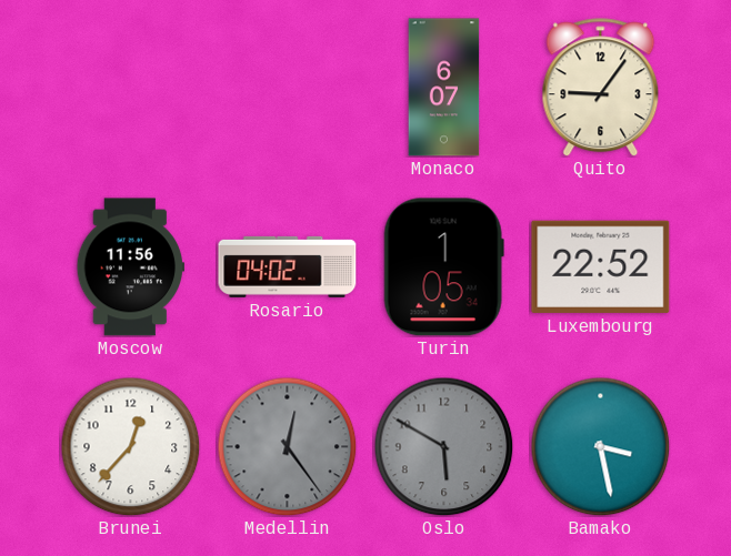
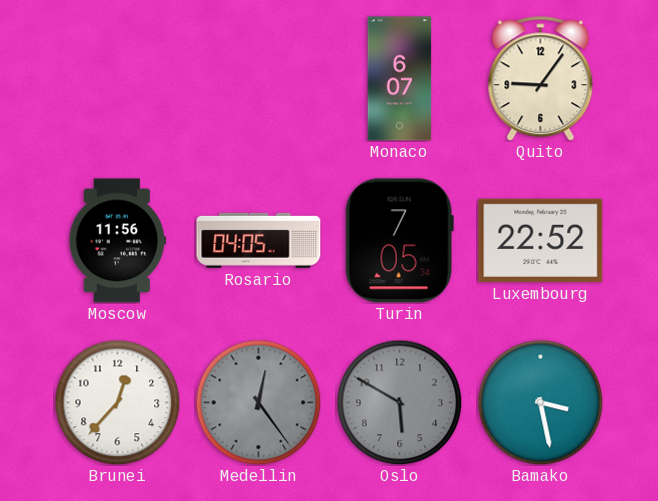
Rosario: 04:02 -> 04:05 (259, 240)
Turin: 1:05 -> 7:05 (399, 241)
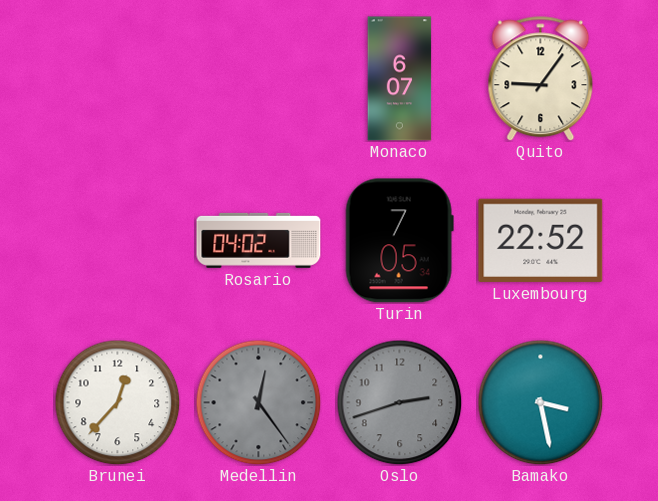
Moscow: 11:56 -> none (117, 241)
Rosario: 04:05 -> 04:02 (259, 240)
Oslo: 5:50 -> 2:42 (399, 402)
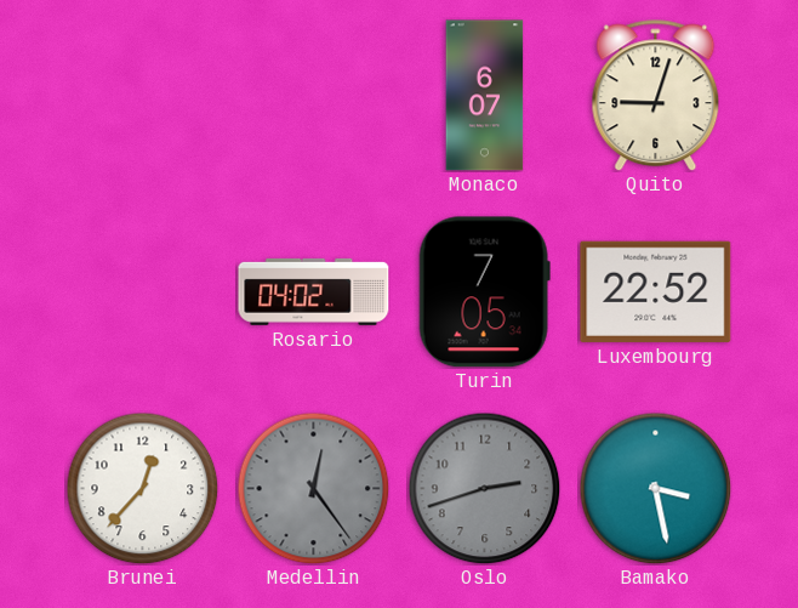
Quito: 9:06 -> 9:03 (656, 96)
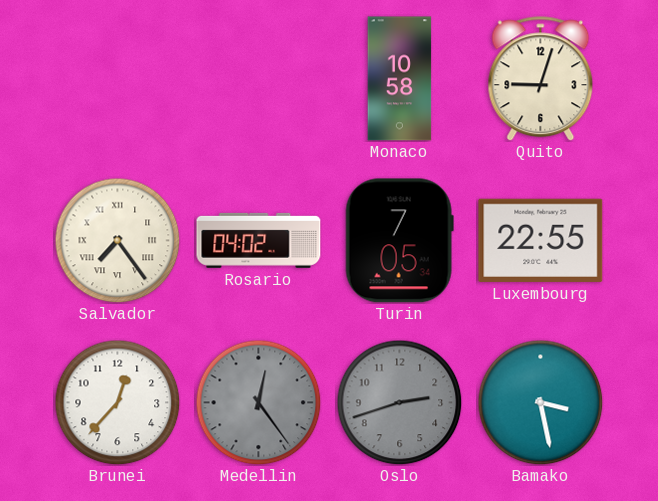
Monaco: 6:07 -> 10:58 (400, 79)
Salvador: none -> 7:24 (117, 240)
Luxembourg: 22:52 -> 22:55 (541, 240)
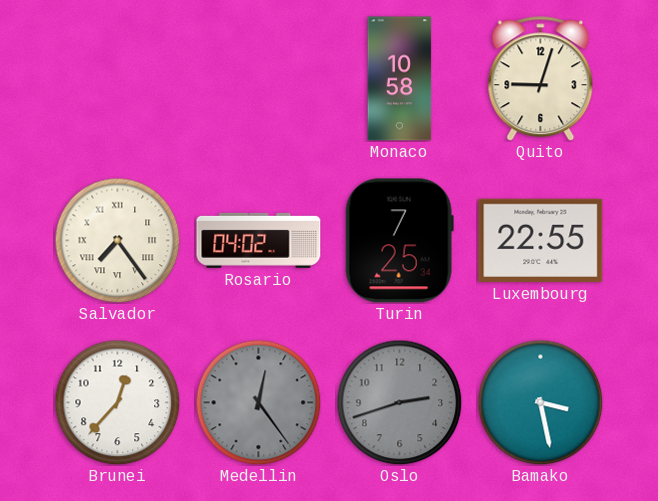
Turin: 7:05 -> 7:25 (399, 241)
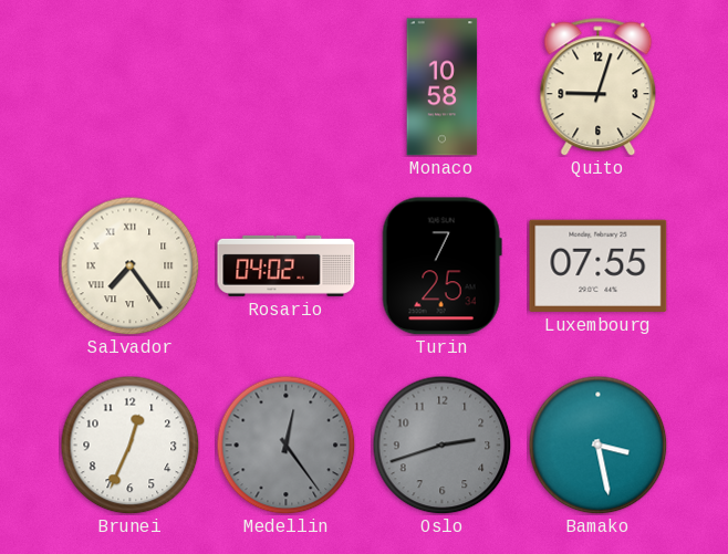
Luxembourg: 22:55 -> 07:55 (599, 265)
Brunei: 12:37 -> 12:34 (129, 445)
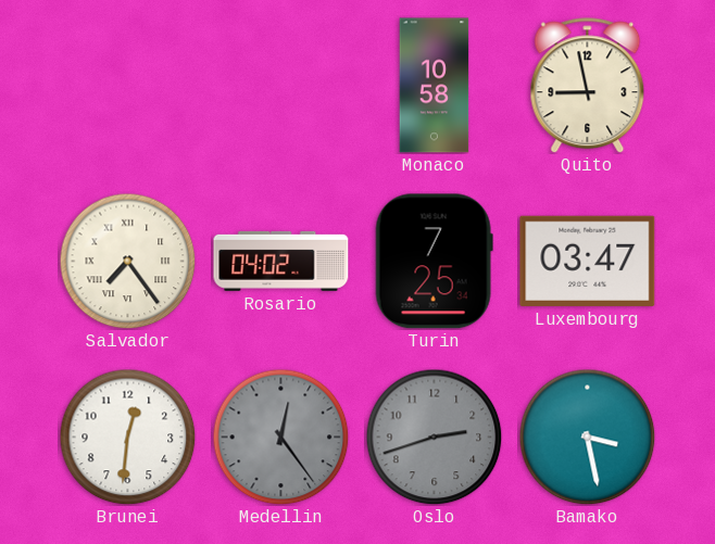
Quito: 9:03 -> 8:58 (588, 86)
Luxembourg: 07:55 -> 03:47 (588, 261)
Brunei: 12:34 -> 12:31 (127, 437)
